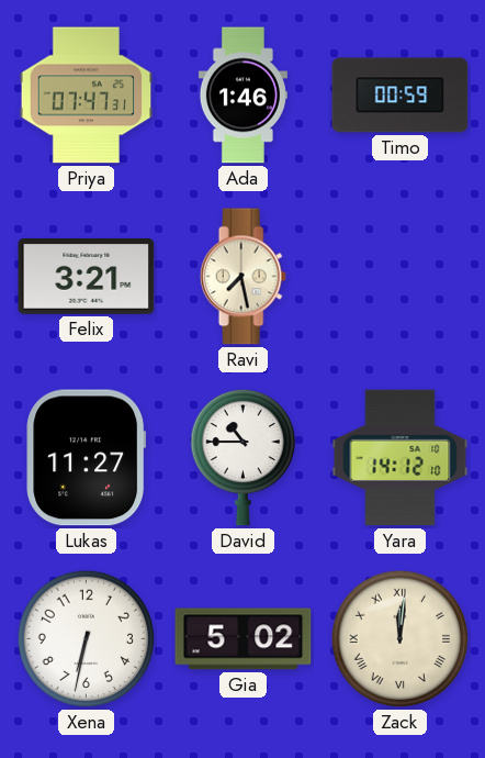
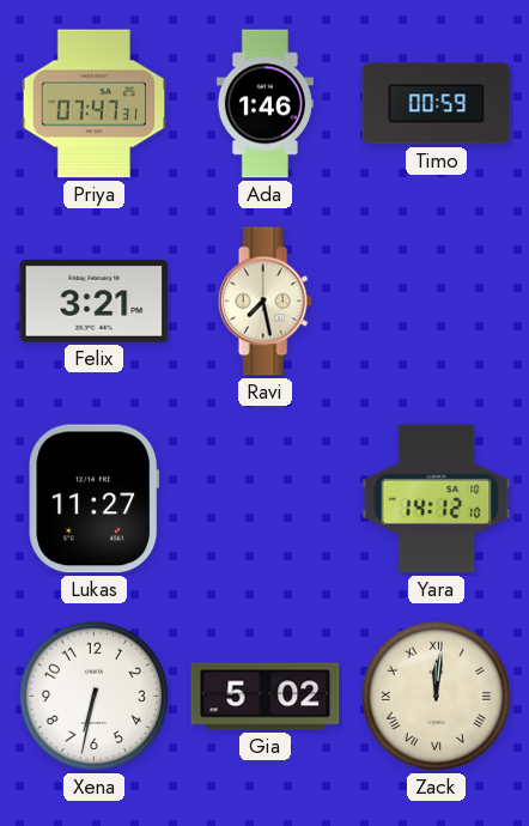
David: 10:45 -> none (243, 457)
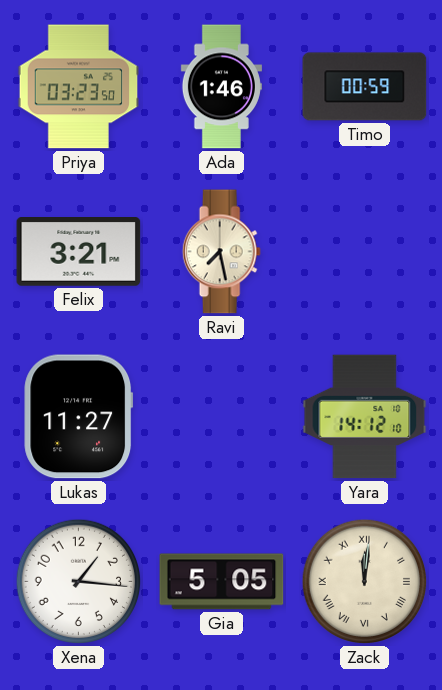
Priya: 07:47 -> 03:23 (79, 87)
Xena: 6:32 -> 1:16 (79, 582)
Gia: 5:02 -> 5:05 (222, 582)
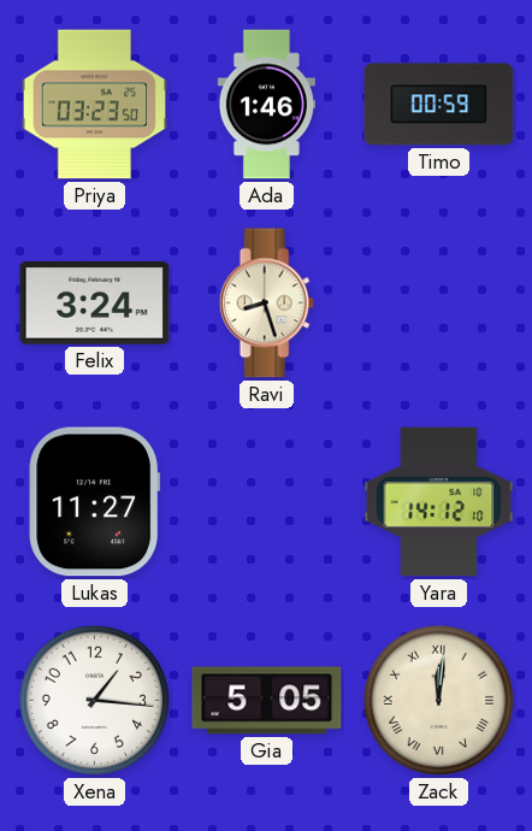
Felix: 3:21 -> 3:24 (95, 303)
Ravi: 7:28 -> 8:27 (266, 303)
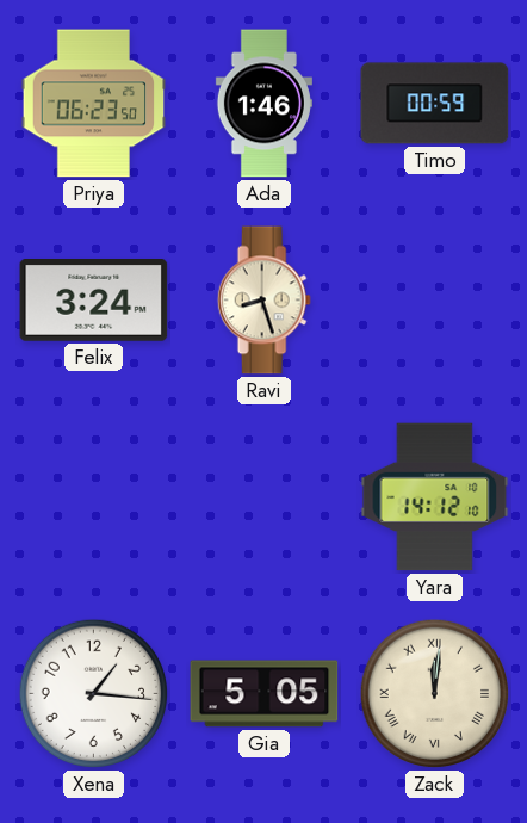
Priya: 03:23 -> 06:23 (94, 104)
Lukas: 11:27 -> none (94, 502)
